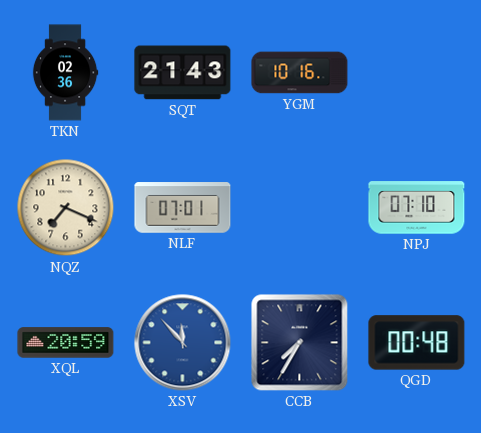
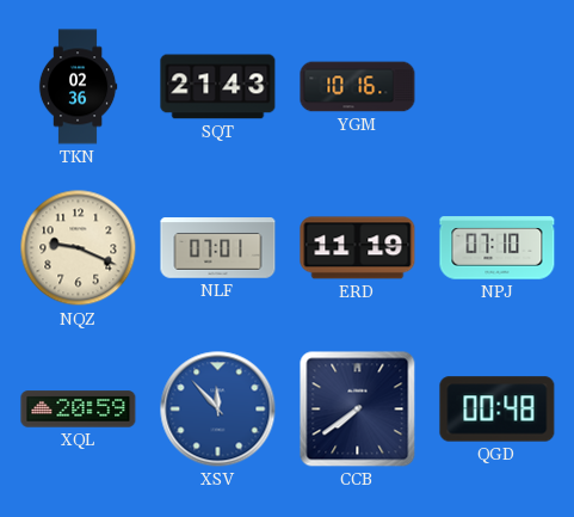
NQZ: 7:19 -> 9:19 (79, 248)
ERD: none -> 11:19 (358, 248)
CCB: 7:35 -> 7:39 (358, 410)
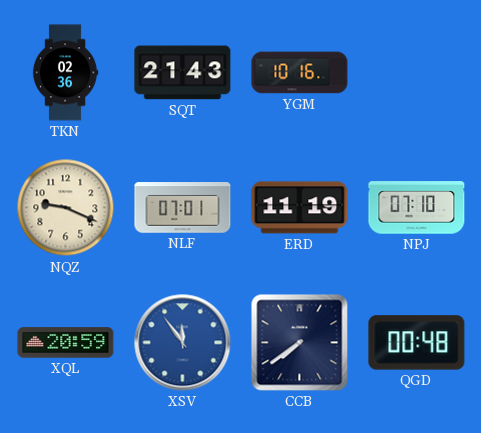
XSV: 11:53 -> 11:54 (183, 343)
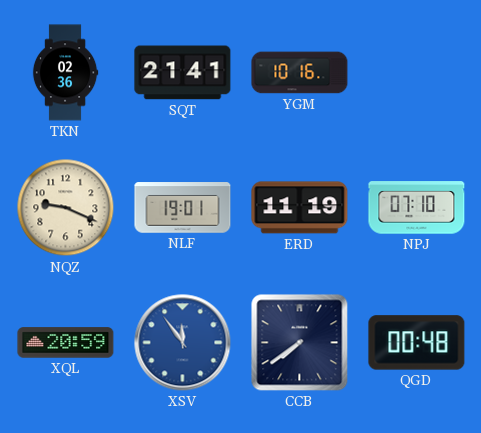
SQT: 21:43 -> 21:41 (183, 73)
NLF: 07:01 -> 19:01 (183, 208)
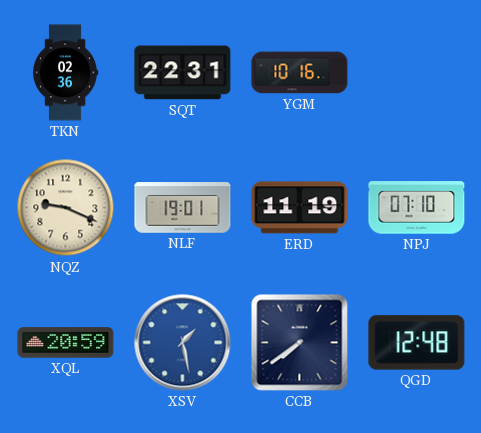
SQT: 21:41 -> 22:31 (183, 73)
XSV: 11:54 -> 1:28 (183, 343)
QGD: 00:48 -> 12:48 (417, 343)
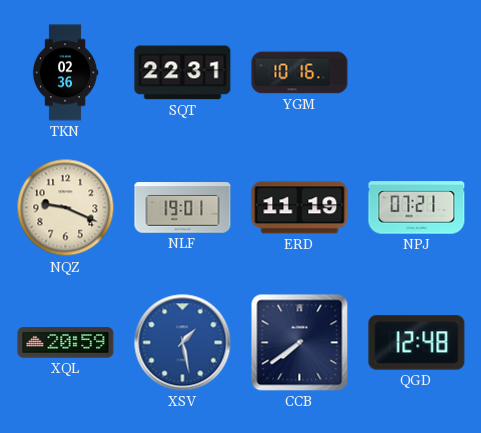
NPJ: 07:10 -> 07:21 (417, 208)
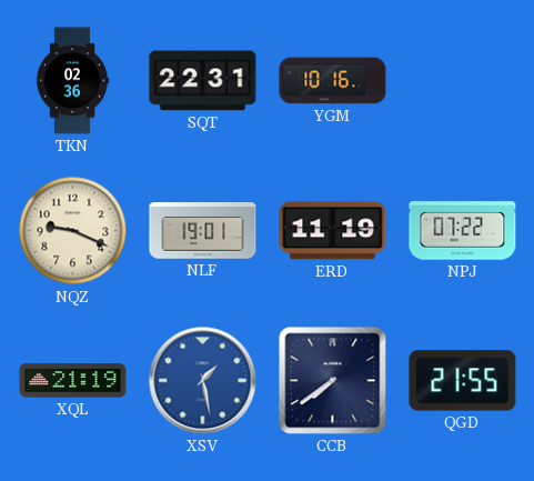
NPJ: 07:21 -> 07:22 (463, 231)
XQL: 20:59 -> 21:19 (73, 381)
QGD: 12:48 -> 21:55 (463, 381)
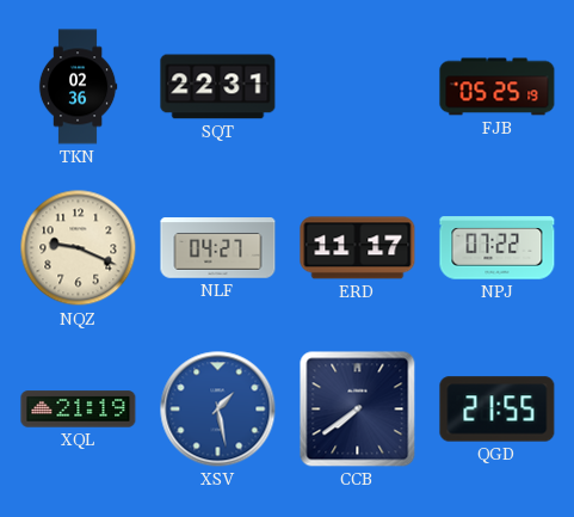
YGM: 10:16 -> none (333, 81)
FJB: none -> 05:25 (498, 87)
NLF: 19:01 -> 04:27 (218, 248)
ERD: 11:19 -> 11:17 (358, 248)
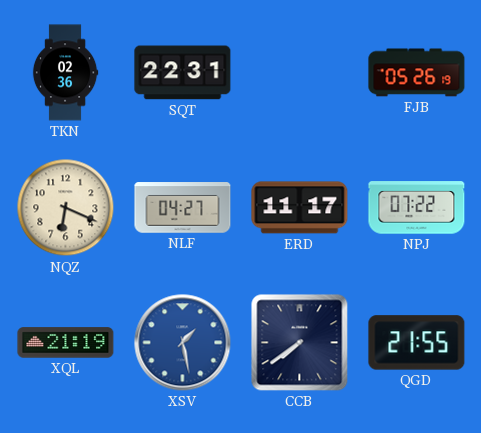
FJB: 05:25 -> 05:26 (417, 73)
NQZ: 9:19 -> 6:19 (66, 208)
